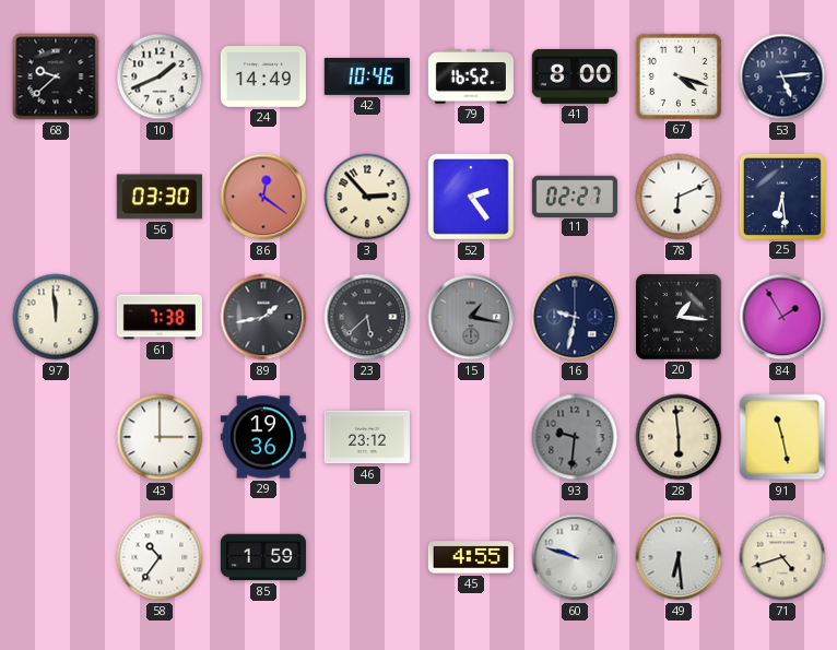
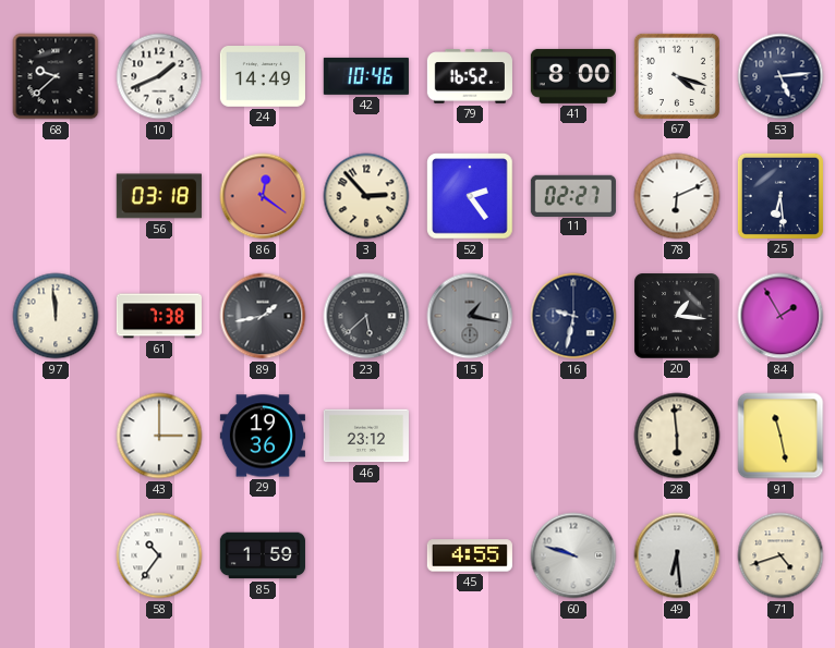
56: 03:30 -> 03:18 (159, 196)
93: 9:31 -> none (575, 437)
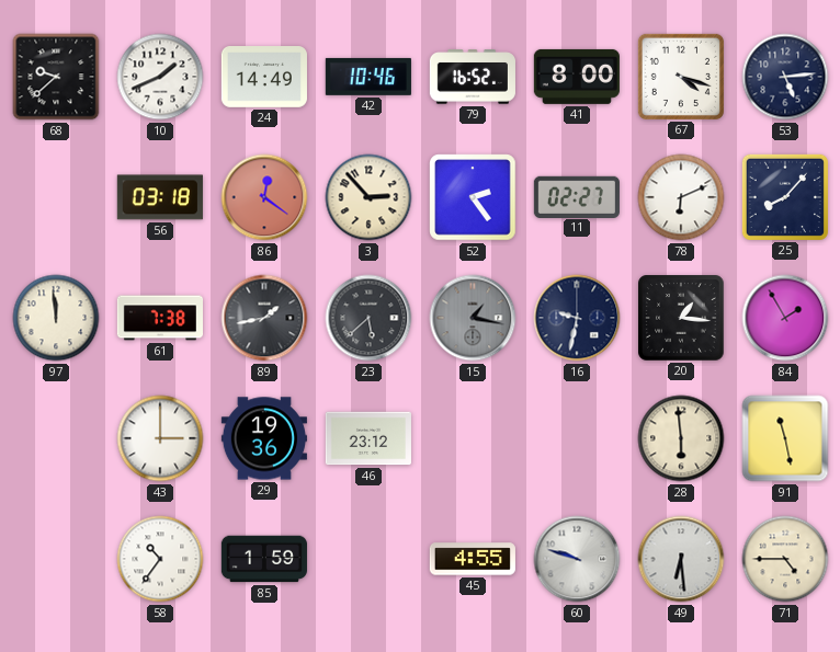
25: 6:29 -> 8:07 (785, 197)
71: 4:42 -> 4:45 (785, 559)
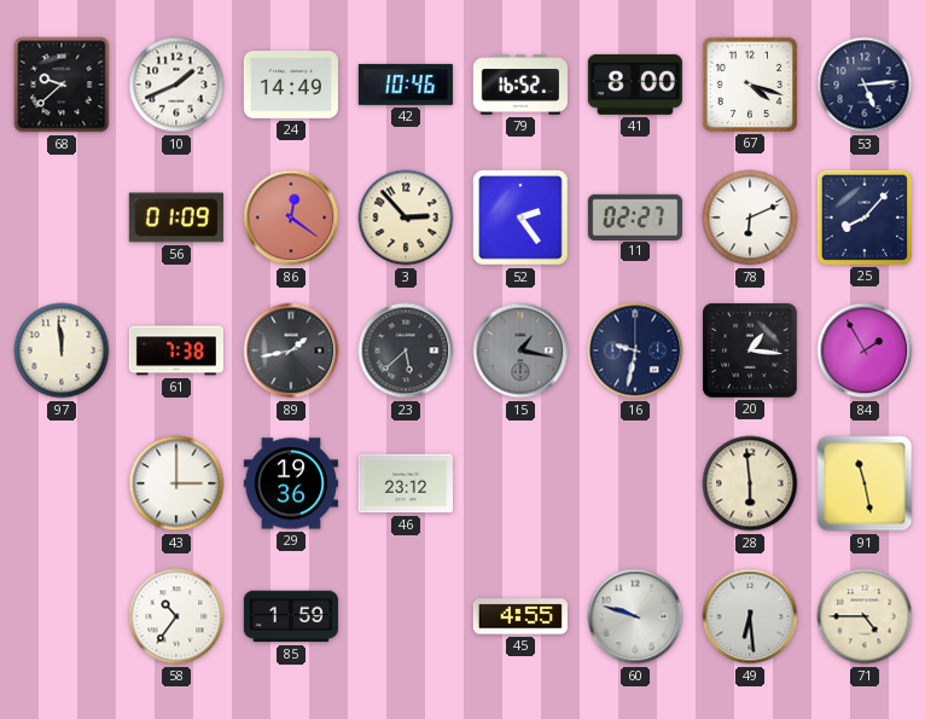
56: 03:18 -> 01:09 (176, 218)
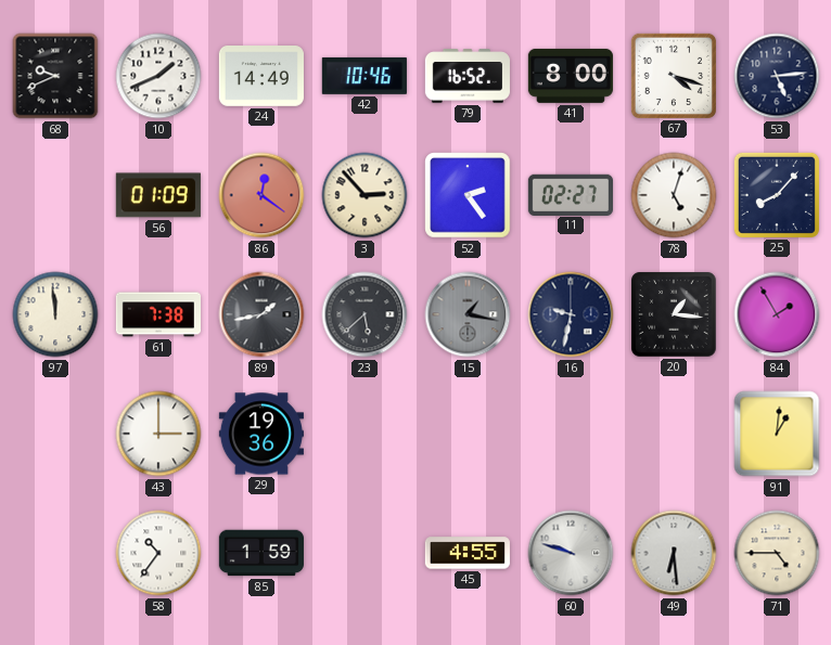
68: 9:38 -> 9:41 (55, 76)
78: 6:11 -> 5:03 (674, 195)
46: 23:12 -> none (406, 483)
28: 5:59 -> none (750, 483)
91: 11:28 -> 1:01 (777, 434)
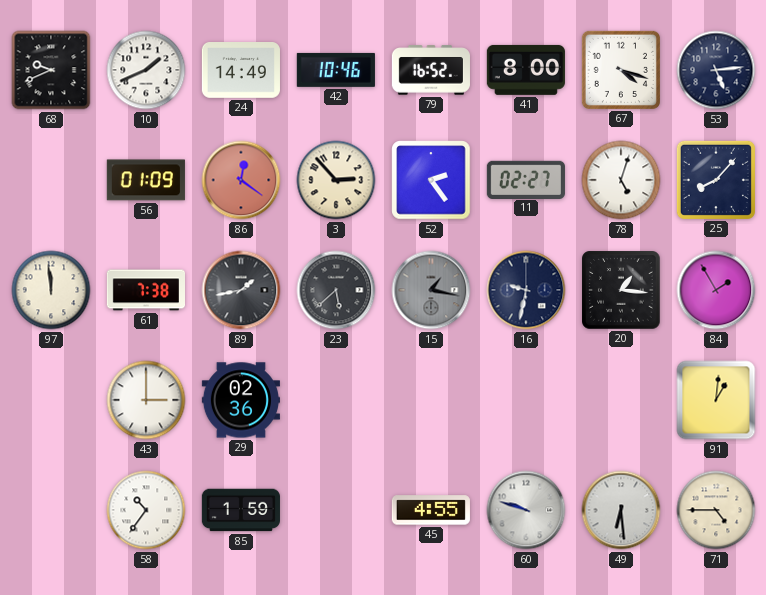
29: 19:36 -> 02:36 (241, 400)
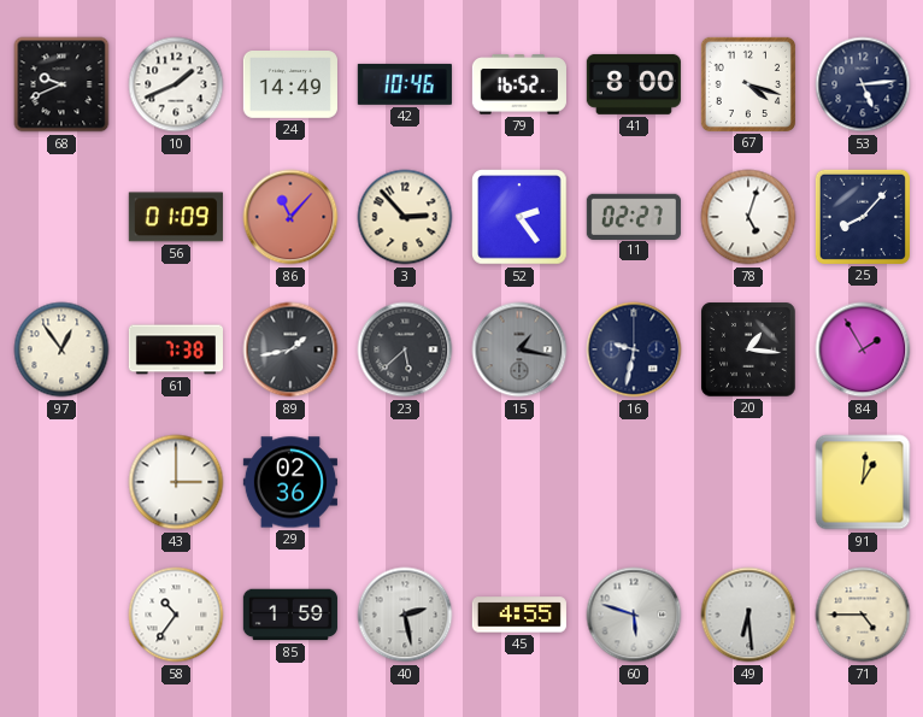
86: 12:21 -> 11:07 (290, 217)
97: 11:59 -> 12:54 (61, 349)
40: none -> 2:28 (405, 615)
60: 9:48 -> 5:48 (634, 615)
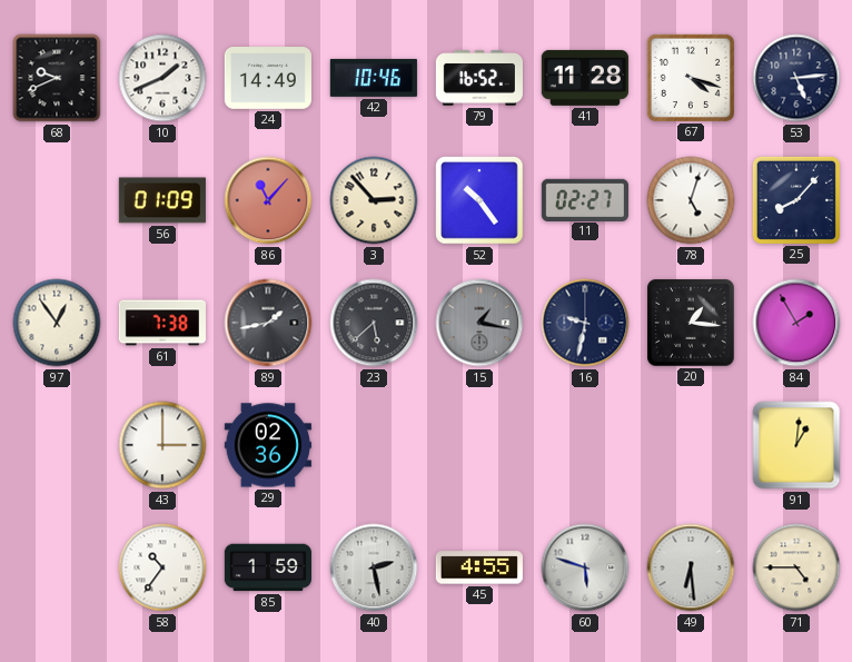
41: 8:00 -> 11:28 (585, 78)
52: 2:24 -> 10:24 (479, 200)
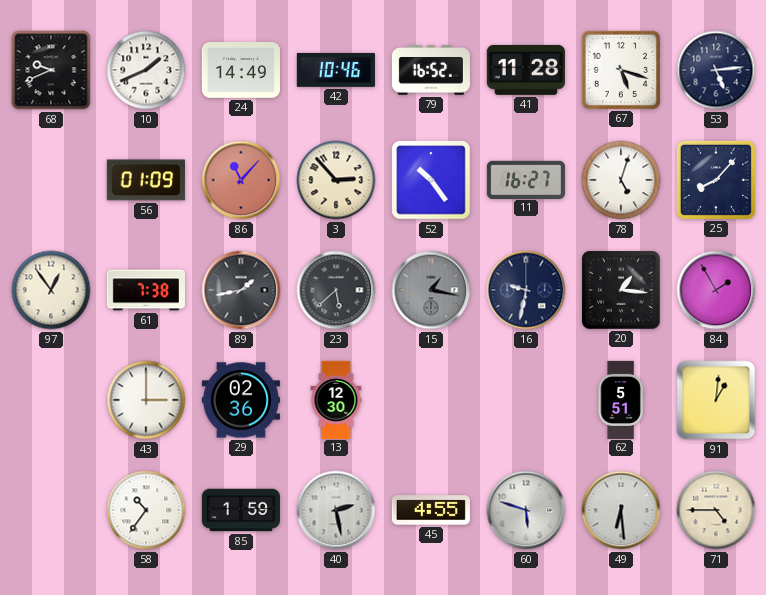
67: 4:18 -> 5:18 (621, 70)
11: 02:27 -> 16:27 (526, 179)
13: none -> 12:30 (336, 399)
62: none -> 5:51 (621, 399)
